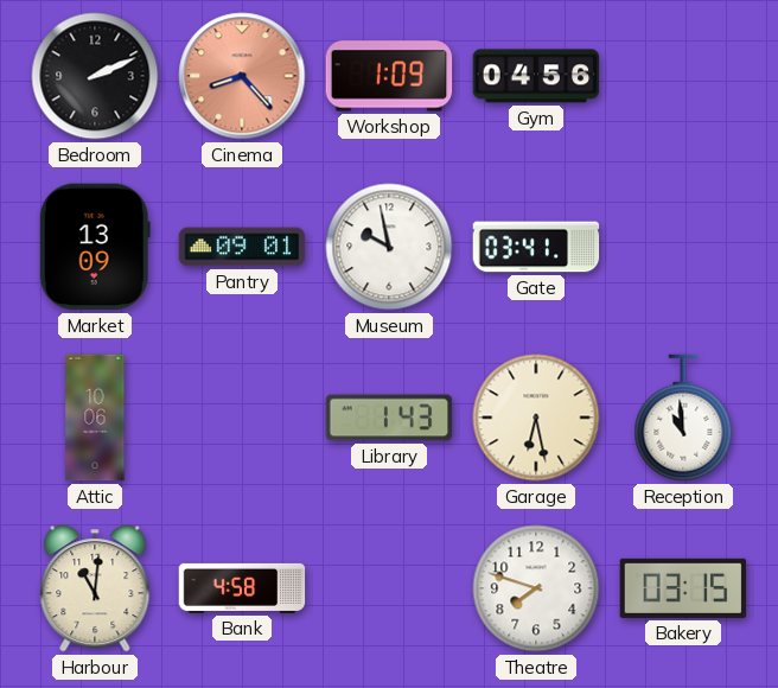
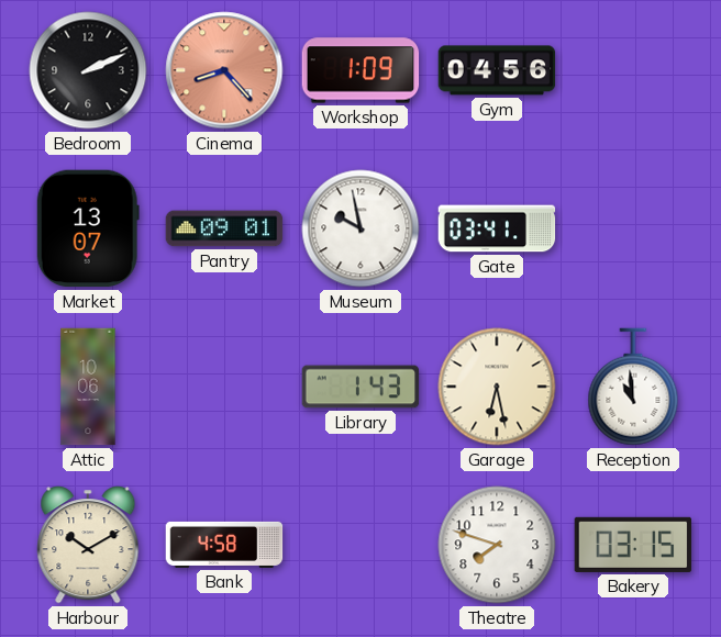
Market: 13:09 -> 13:07 (88, 228)
Harbour: 11:01 -> 10:10 (88, 545)
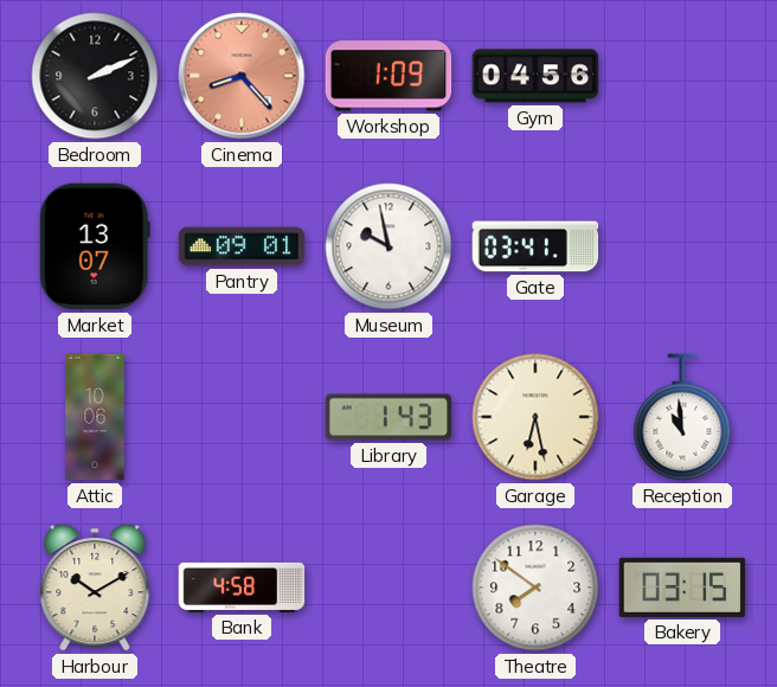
Theatre: 7:48 -> 7:51 (535, 588)
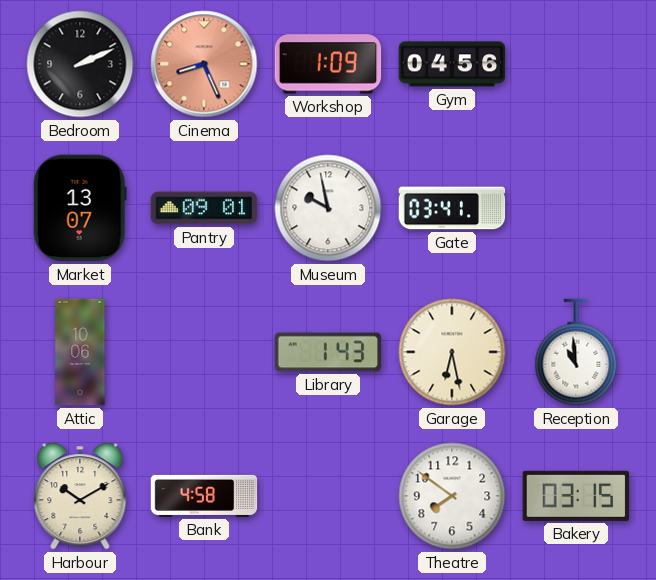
Cinema: 8:23 -> 8:26 (204, 64)
